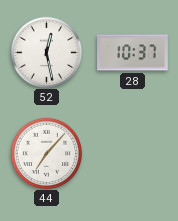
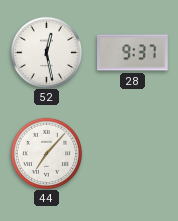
28: 10:37 -> 9:37 (133, 53)
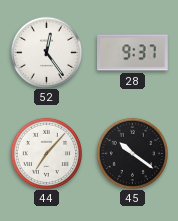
52: 12:28 -> 12:24 (46, 52)
45: none -> 10:21 (132, 153)
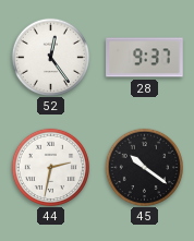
44: 7:07 -> 2:32 (50, 167)
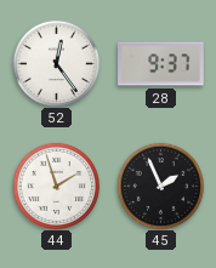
44: 2:32 -> 1:57 (56, 186)
45: 10:21 -> 1:56 (160, 186)
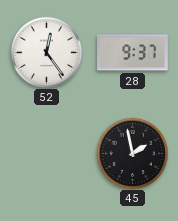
44: 1:57 -> none (56, 186)
45: 1:56 -> 1:58 (132, 153)
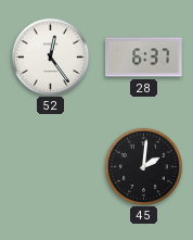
28: 9:37 -> 6:37 (144, 58)
45: 1:58 -> 2:01 (143, 166)
